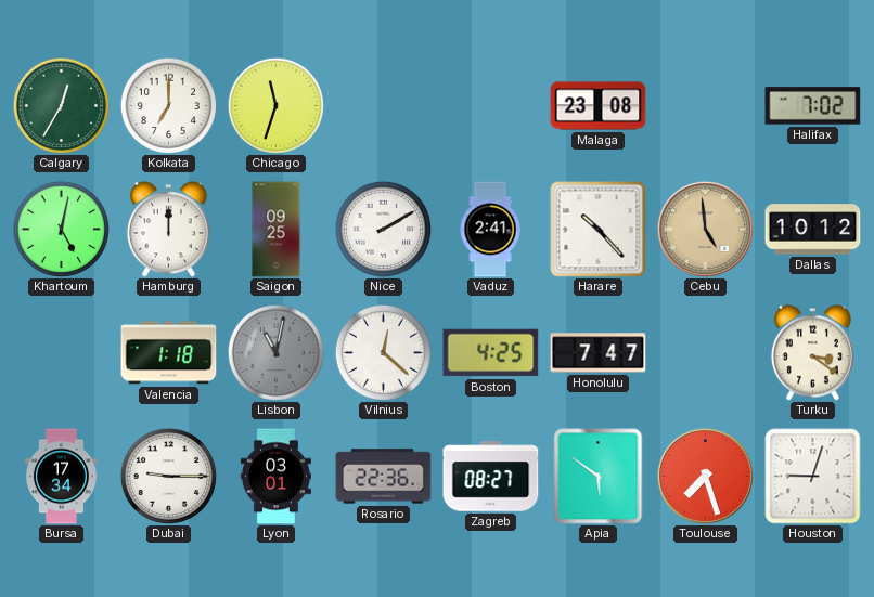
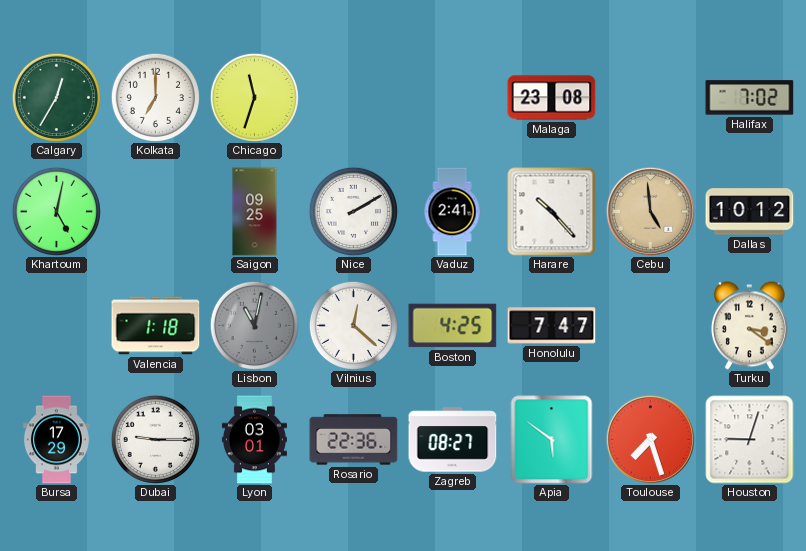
Hamburg: 12:00 -> none (168, 230)
Bursa: 17:34 -> 17:29 (56, 440)
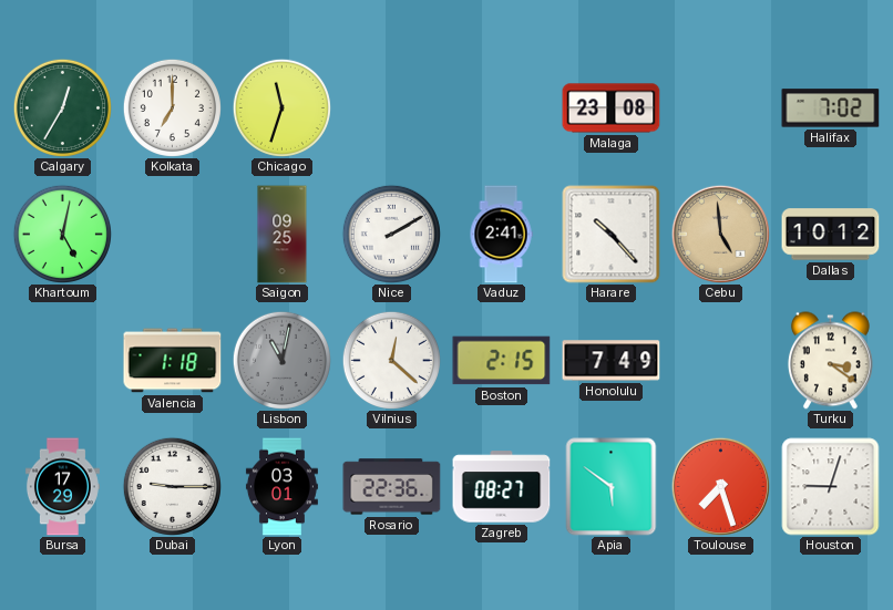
Boston: 4:25 -> 2:15 (502, 361)
Honolulu: 7:47 -> 7:49 (612, 361)
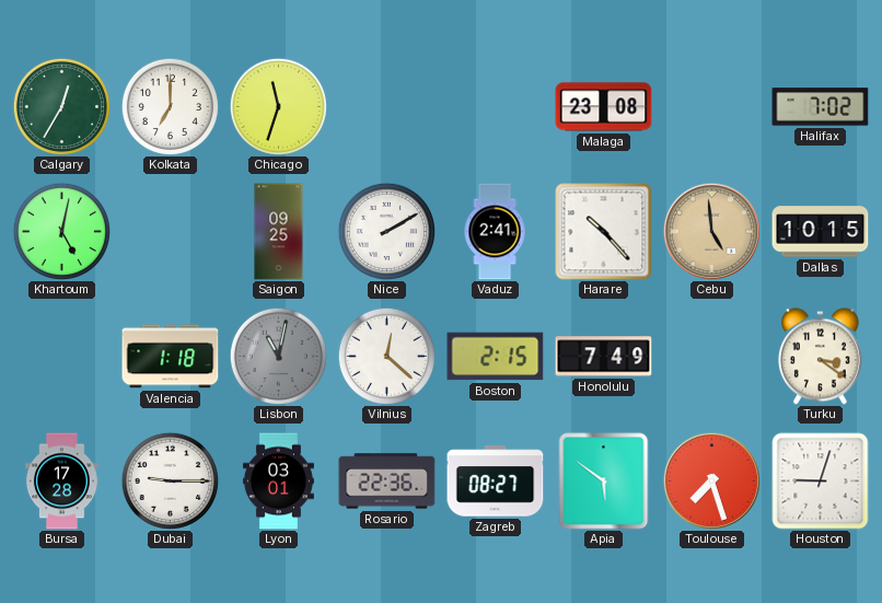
Dallas: 10:12 -> 10:15 (821, 232)
Bursa: 17:29 -> 17:28 (61, 482)
